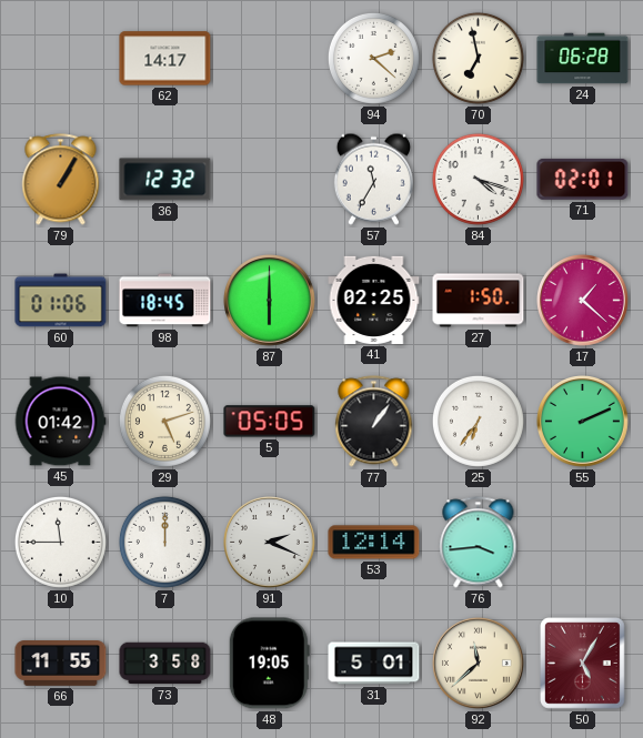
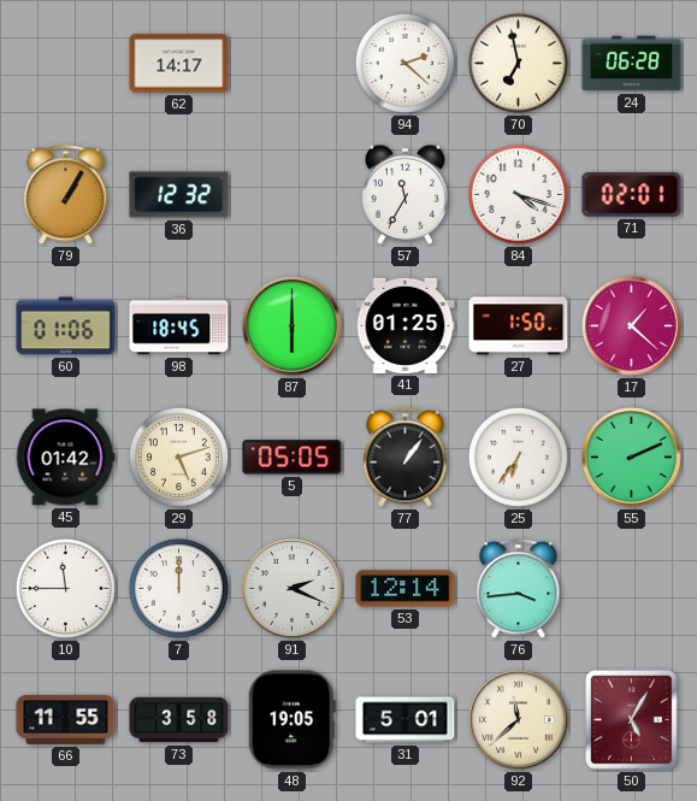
41: 02:25 -> 01:25 (406, 325)
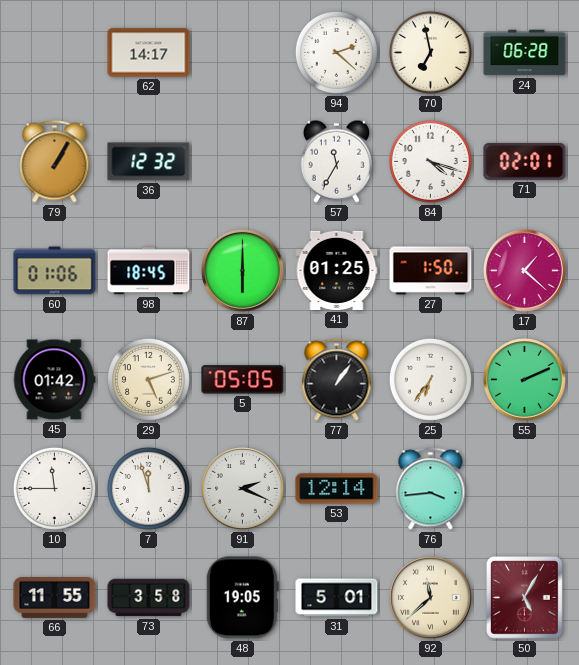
7: 12:00 -> 11:57 (148, 488)
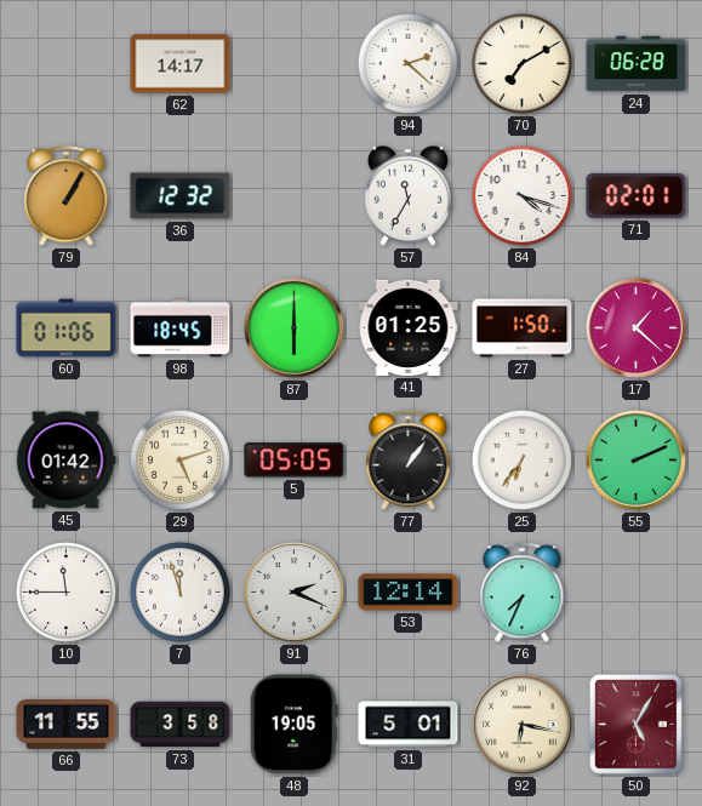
70: 6:58 -> 7:10 (521, 63)
76: 3:44 -> 7:34 (523, 593)
92: 11:38 -> 6:17 (523, 725)
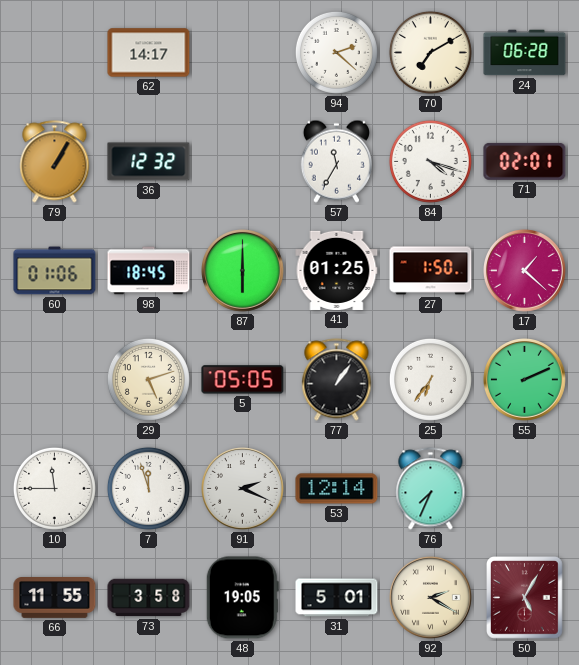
45: 01:42 -> none (65, 461)
92: 6:17 -> 2:20 (431, 598)
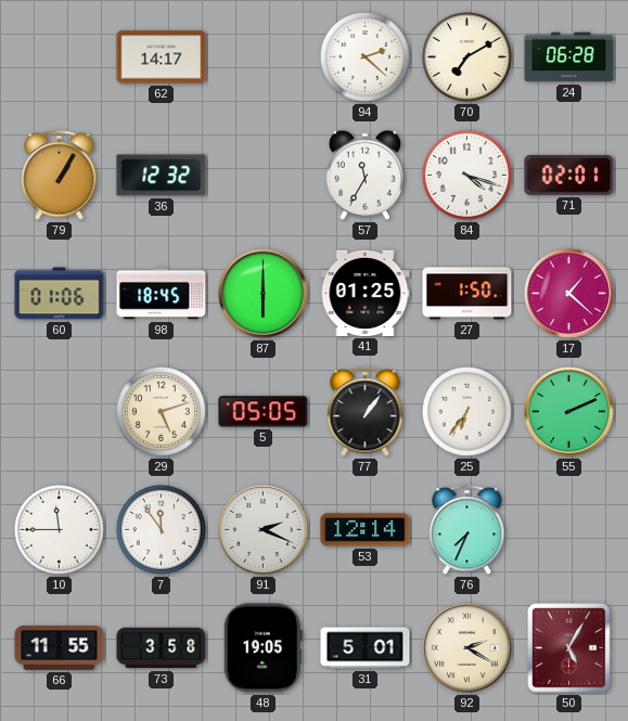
7: 11:57 -> 11:54 (161, 529)
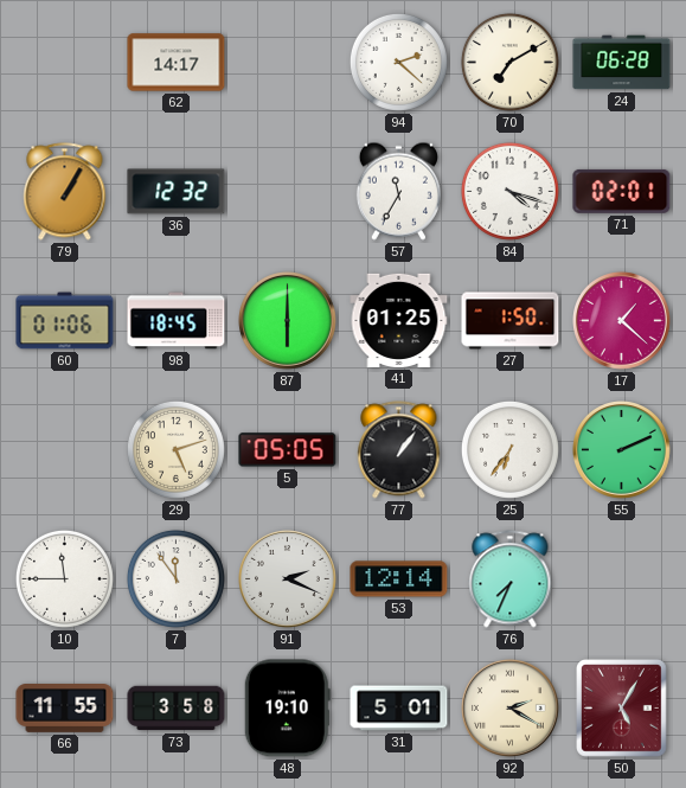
48: 19:05 -> 19:10 (287, 709)
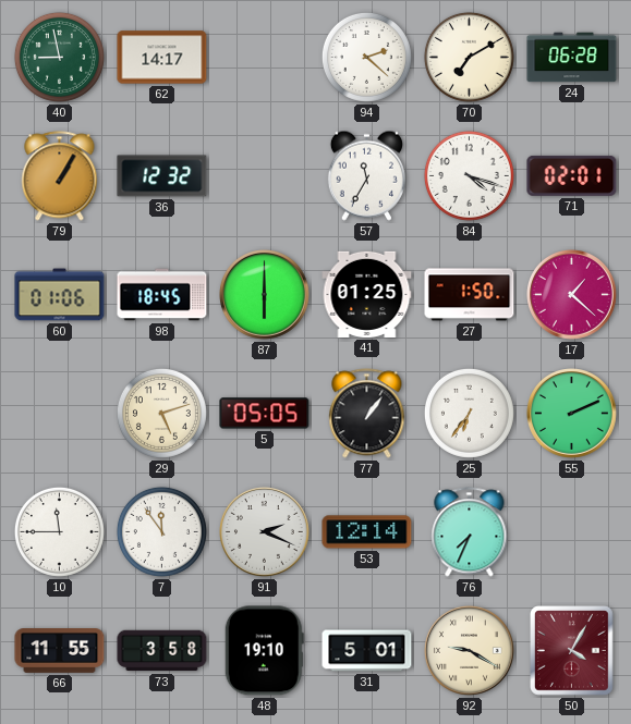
40: none -> 8:58 (59, 57)
92: 2:20 -> 9:20 (470, 651)
50: 5:05 -> 4:05 (572, 651)
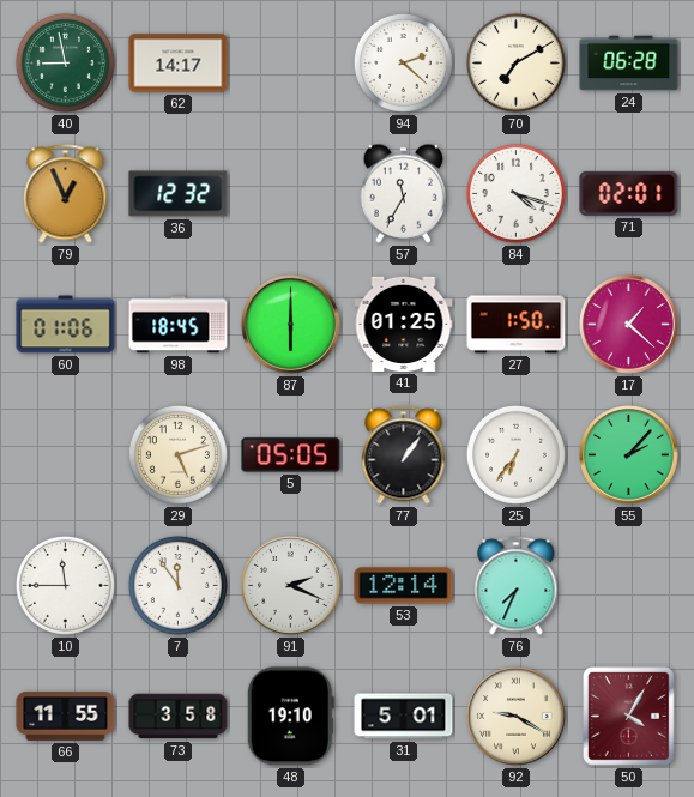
79: 1:05 -> 12:56 (66, 194)
55: 2:11 -> 2:07 (629, 455)
